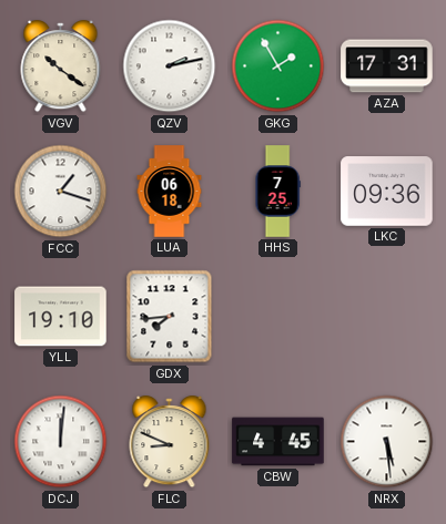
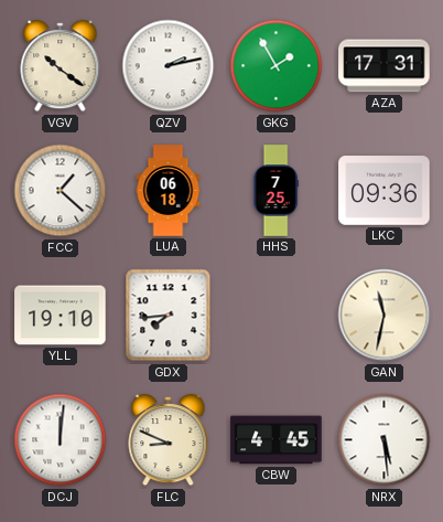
FCC: 1:18 -> 1:22 (61, 191)
GAN: none -> 11:32 (385, 316)
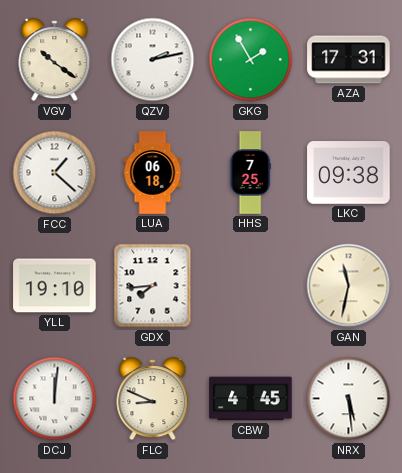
LKC: 09:36 -> 09:38 (349, 173)
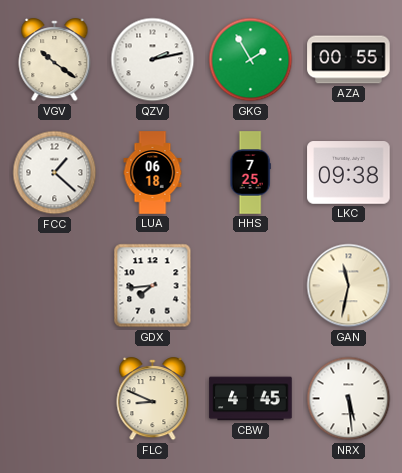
AZA: 17:31 -> 00:55 (349, 60)
YLL: 19:10 -> none (55, 286)
DCJ: 12:01 -> none (55, 399)
